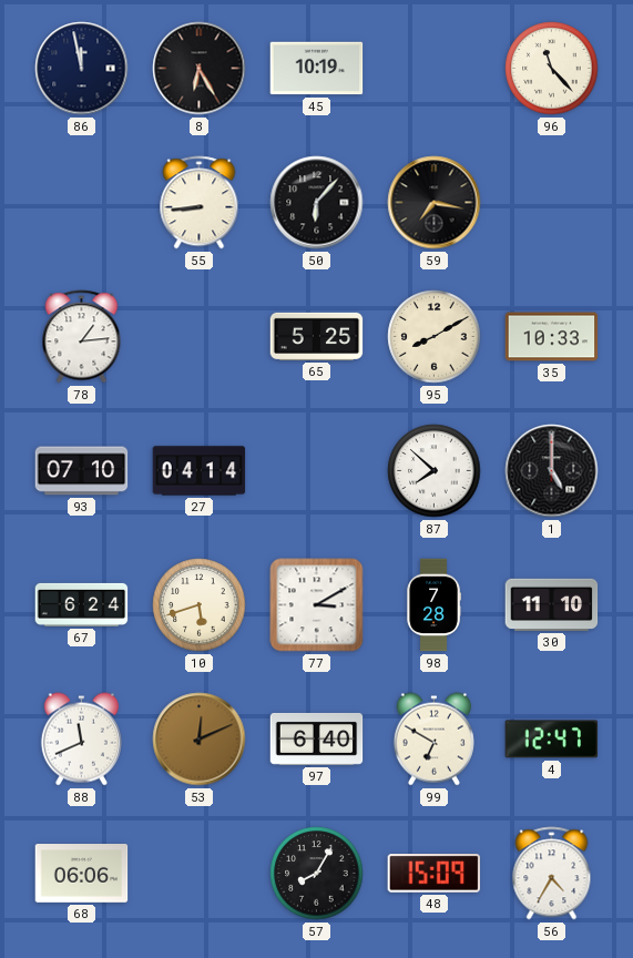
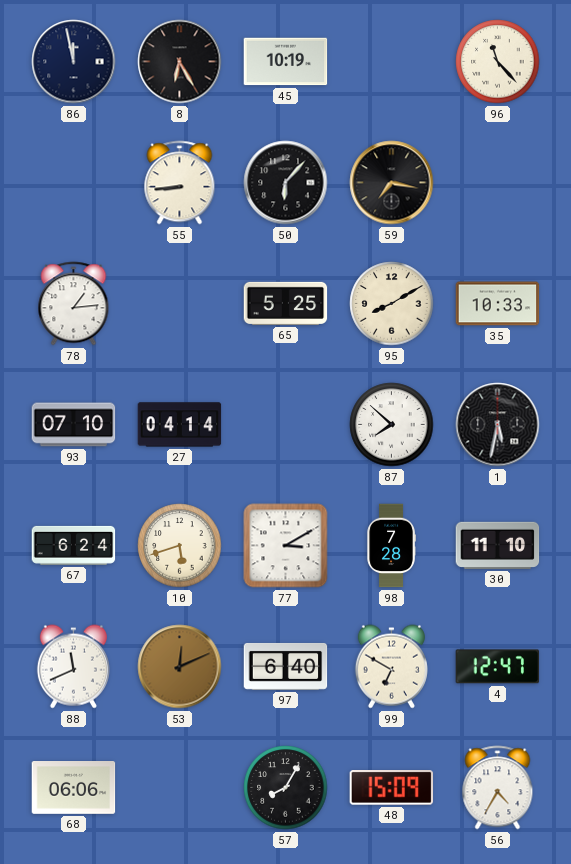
1: 5:00 -> 5:32 (498, 425)
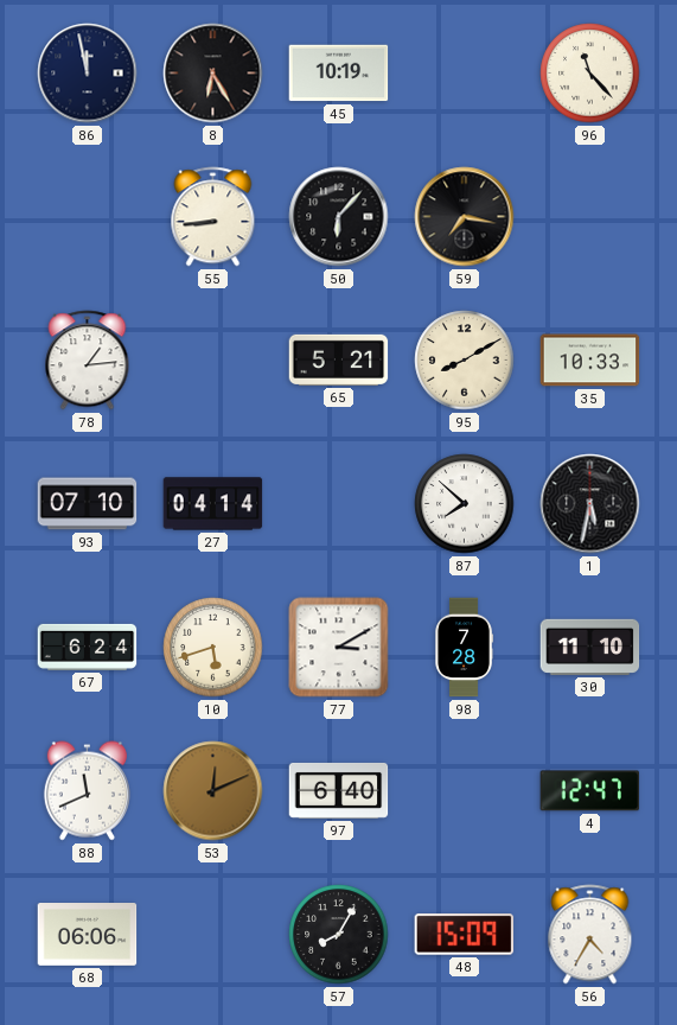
65: 5:25 -> 5:21 (339, 359)
99: 6:50 -> none (391, 667)
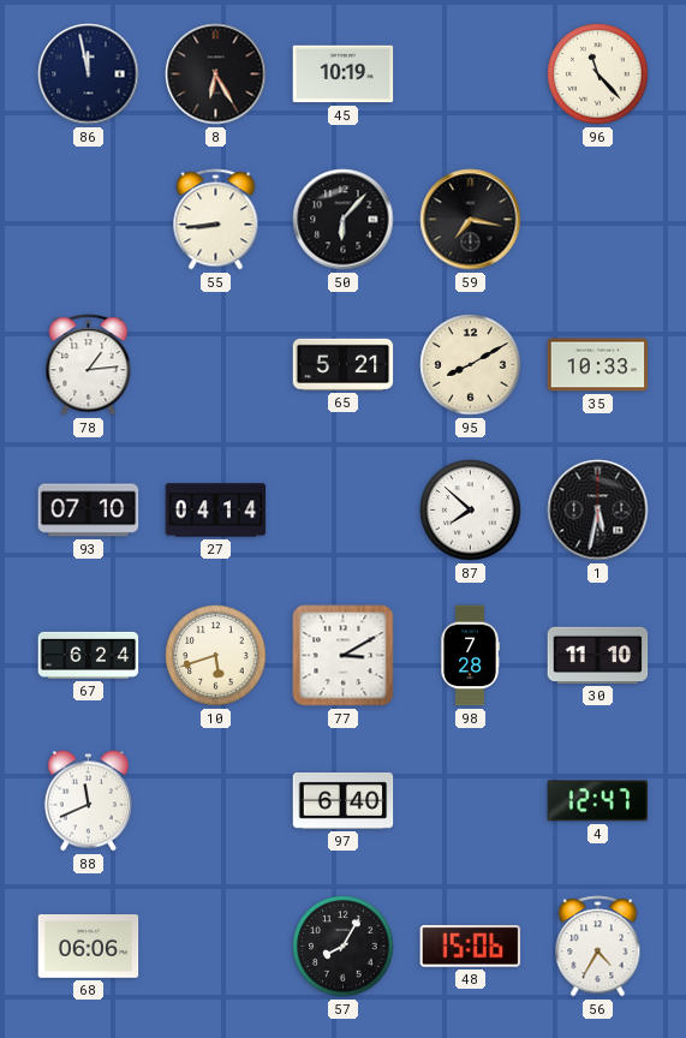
53: 12:11 -> none (213, 791)
48: 15:09 -> 15:06 (471, 947)
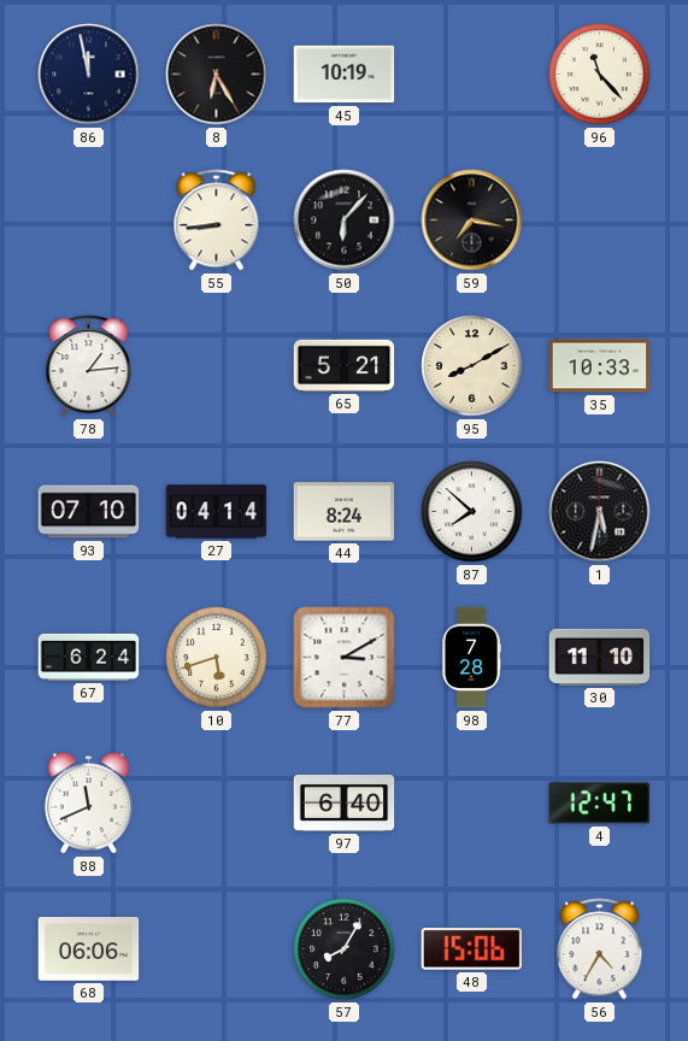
44: none -> 8:24 (345, 512)
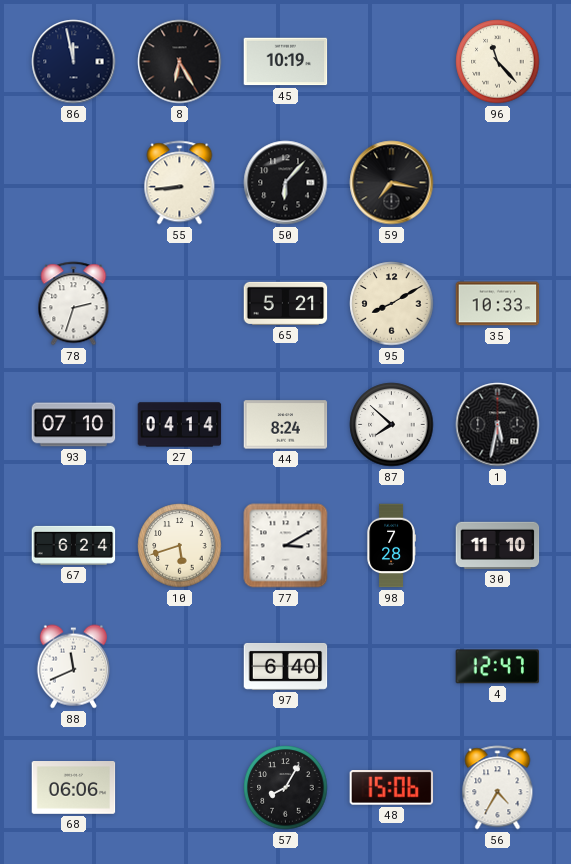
78: 1:14 -> 2:33 (74, 304)
